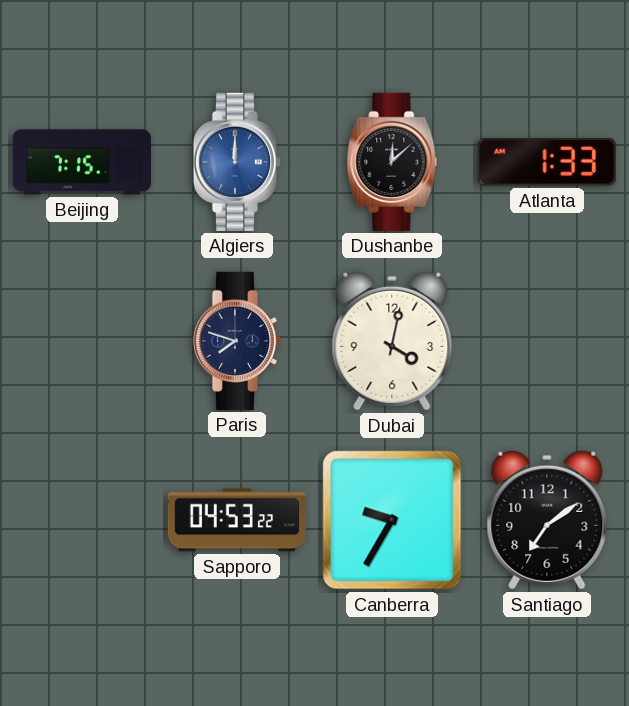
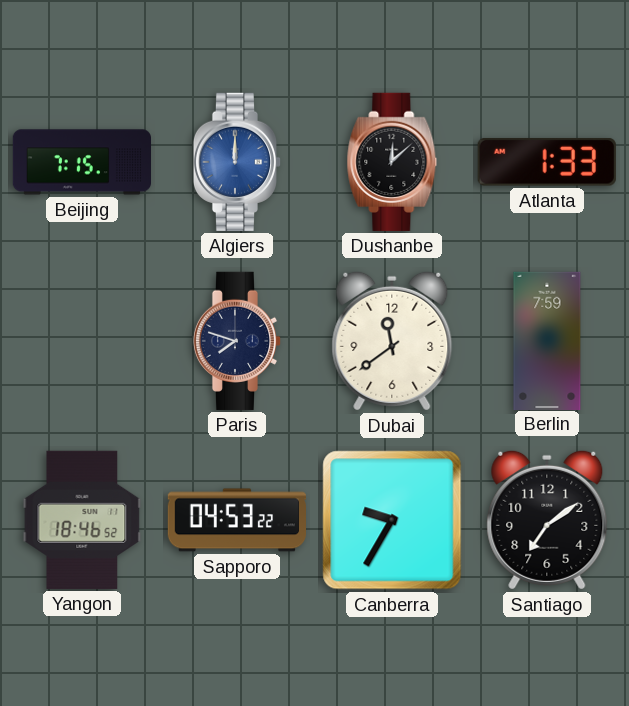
Dubai: 4:02 -> 11:39 (392, 341)
Berlin: none -> 7:59 (547, 340)
Yangon: none -> 18:46 (82, 520)
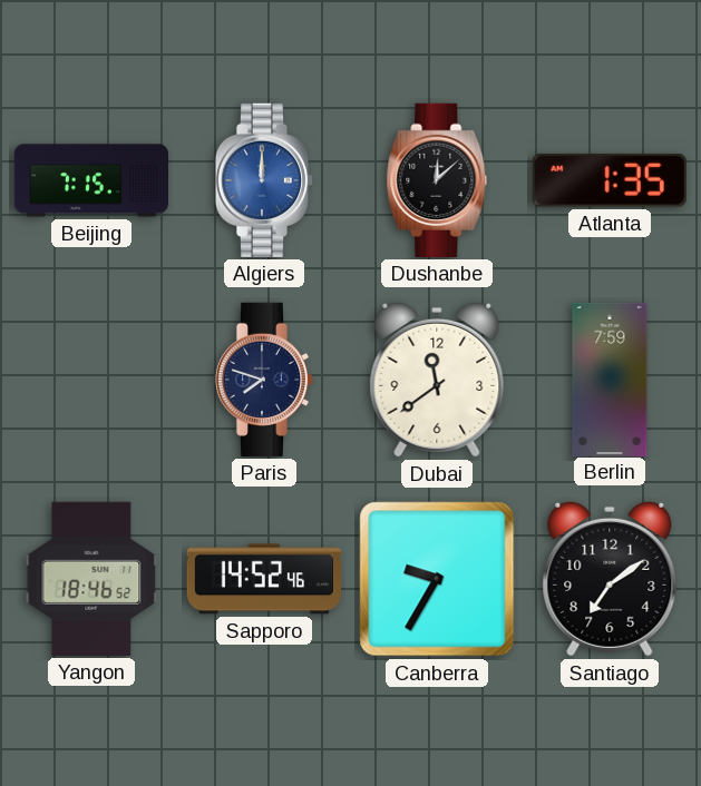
Atlanta: 1:33 -> 1:35 (610, 180)
Sapporo: 04:53 -> 14:52 (263, 579)
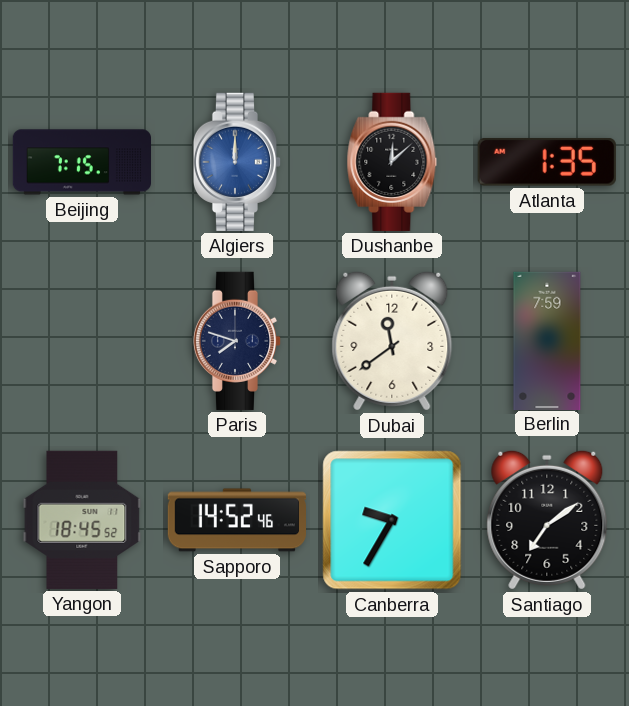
Yangon: 18:46 -> 18:45 (82, 520)
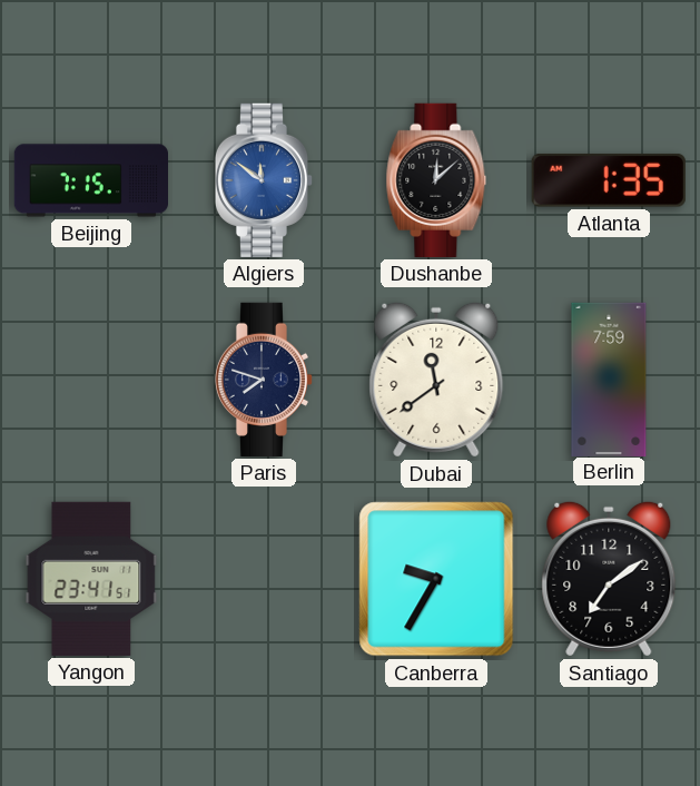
Algiers: 12:00 -> 11:51 (264, 180)
Yangon: 18:45 -> 23:41 (91, 579)
Sapporo: 14:52 -> none (236, 520)
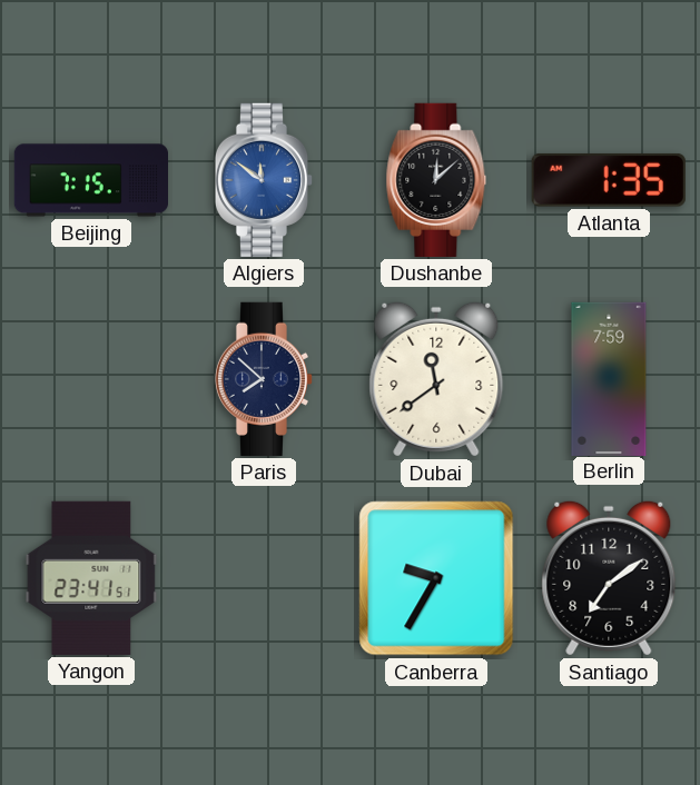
Paris: 7:48 -> 7:52 (264, 379)
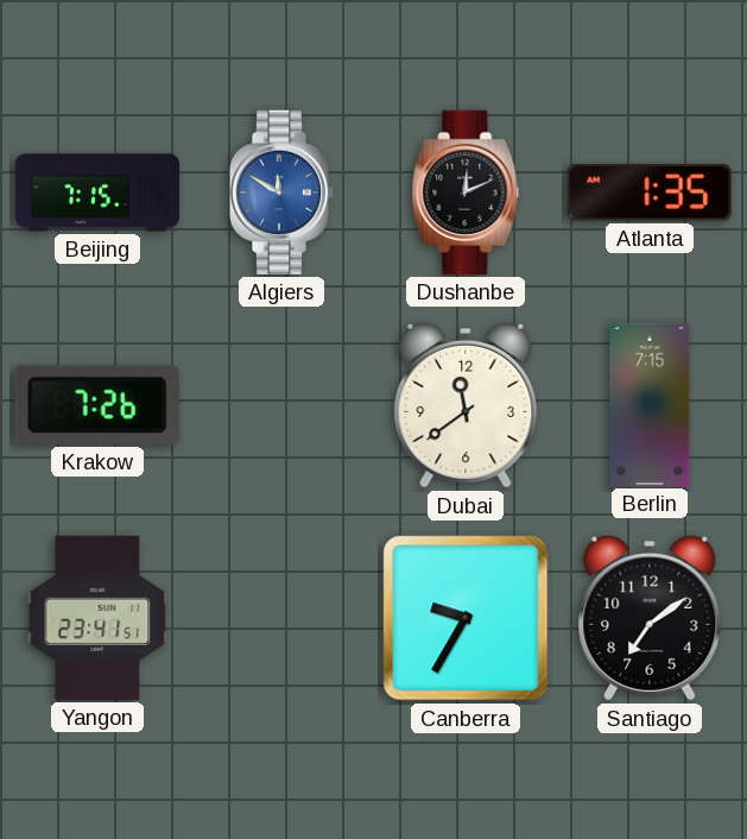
Algiers: 11:51 -> 11:50 (281, 193)
Dushanbe: 12:08 -> 12:11 (466, 193)
Krakow: none -> 7:26 (97, 405)
Paris: 7:52 -> none (264, 379)
Berlin: 7:59 -> 7:15 (650, 404)
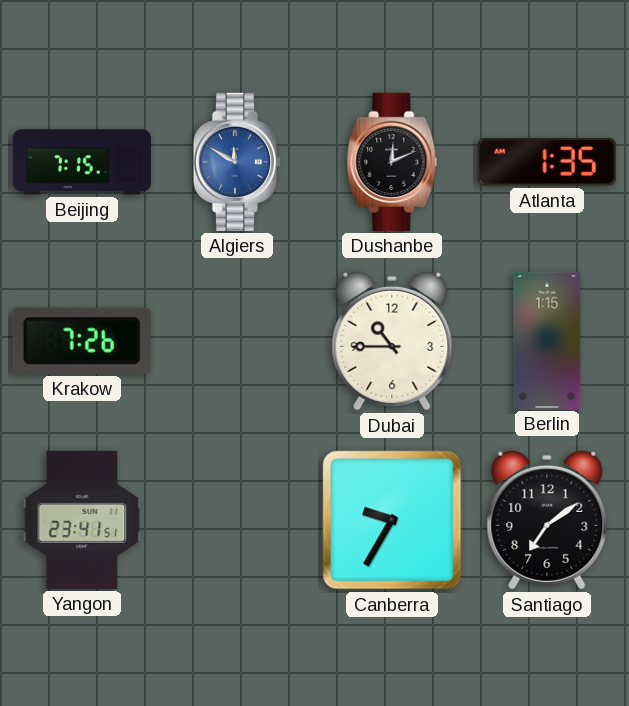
Dubai: 11:39 -> 10:45 (392, 341)
Berlin: 7:15 -> 1:15 (547, 340)
